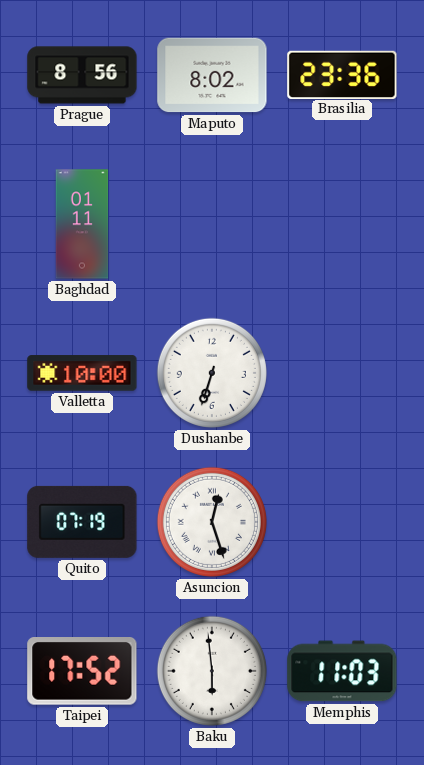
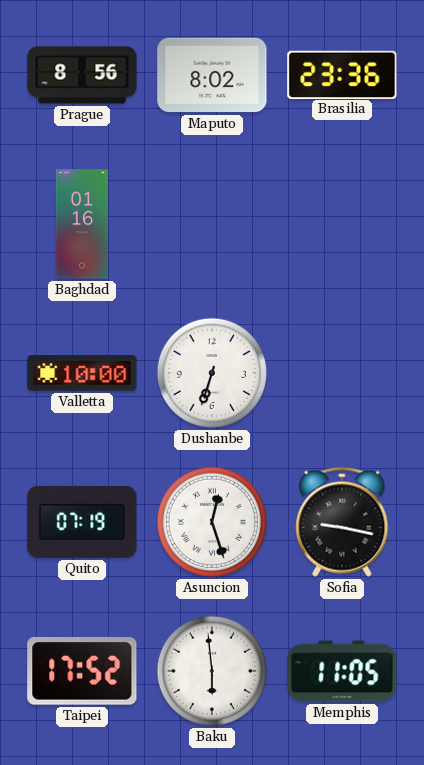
Baghdad: 01:11 -> 01:16 (82, 224)
Sofia: none -> 9:17 (342, 522)
Memphis: 11:03 -> 11:05 (342, 671)
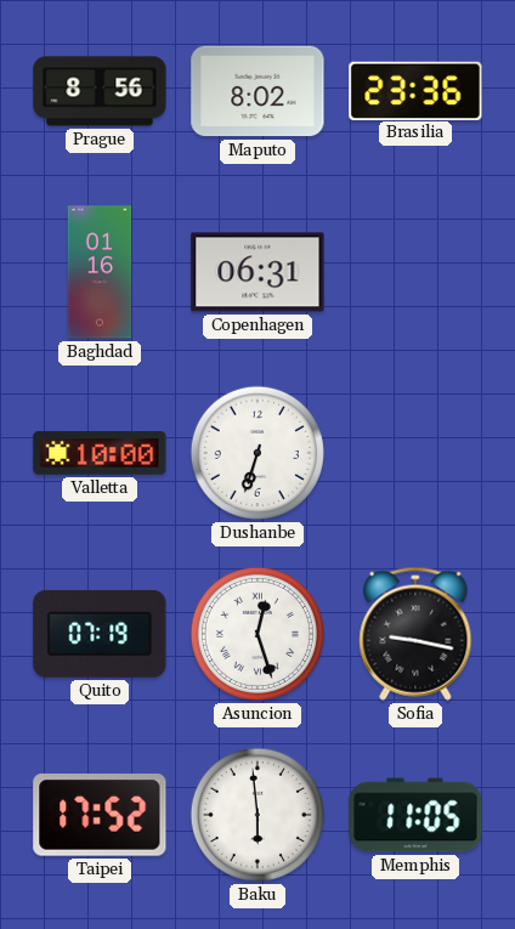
Copenhagen: none -> 06:31 (257, 272)
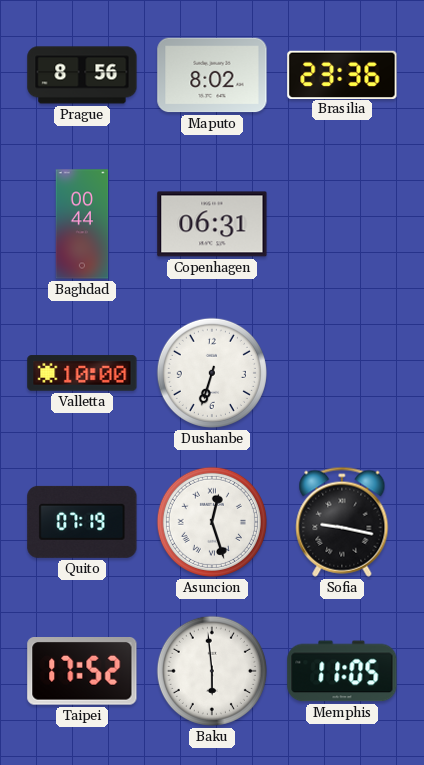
Baghdad: 01:16 -> 00:44 (82, 224)
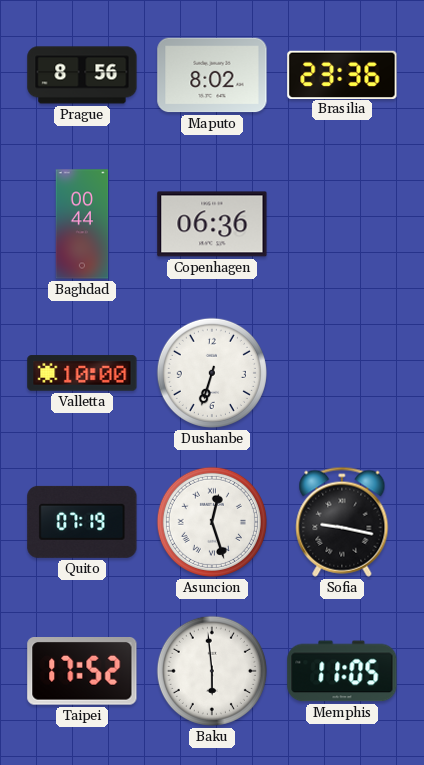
Copenhagen: 06:31 -> 06:36 (212, 224)
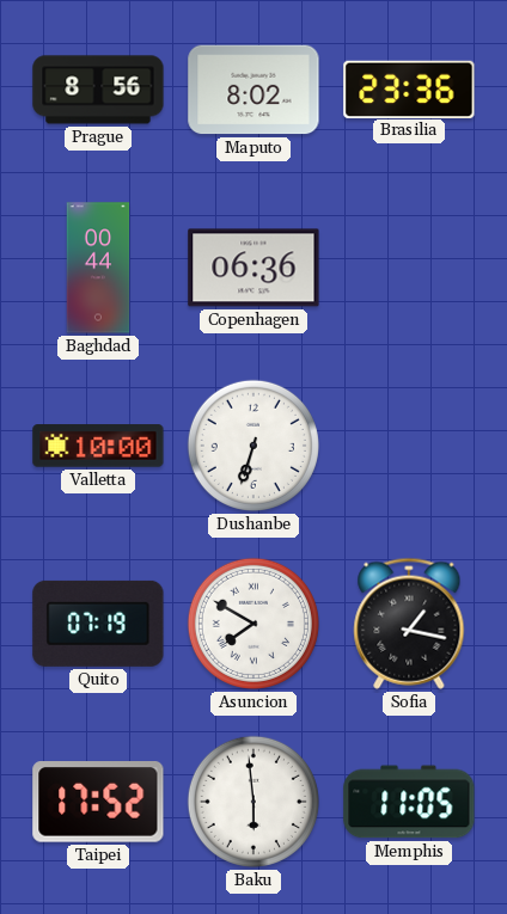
Asuncion: 12:27 -> 7:50 (253, 624)
Sofia: 9:17 -> 1:17 (409, 624)
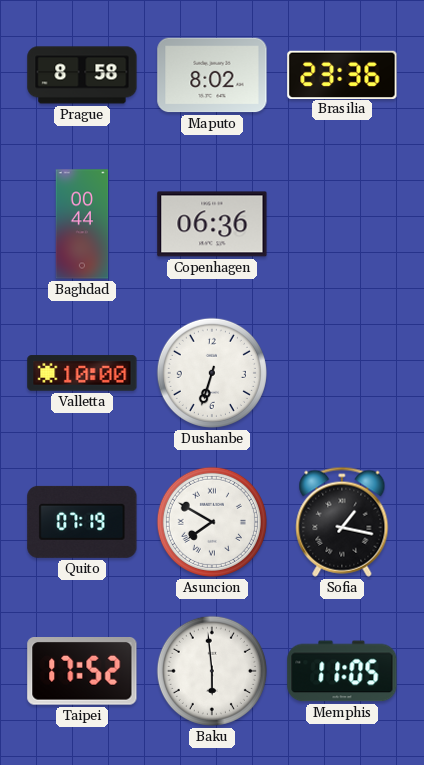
Prague: 8:56 -> 8:58 (82, 75)
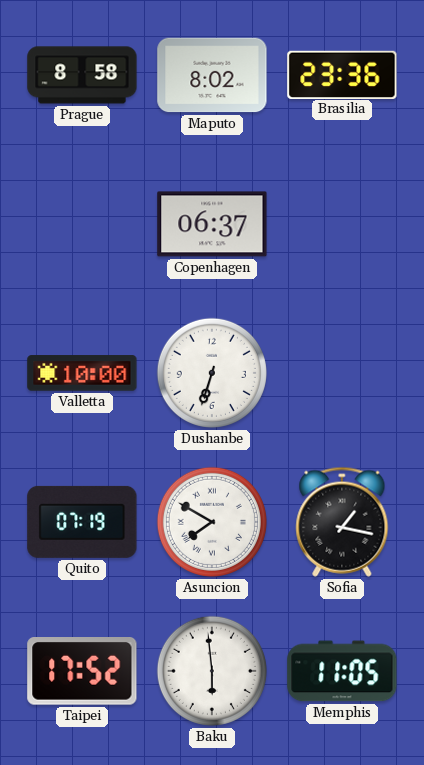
Baghdad: 00:44 -> none (82, 224)
Copenhagen: 06:36 -> 06:37 (212, 224)
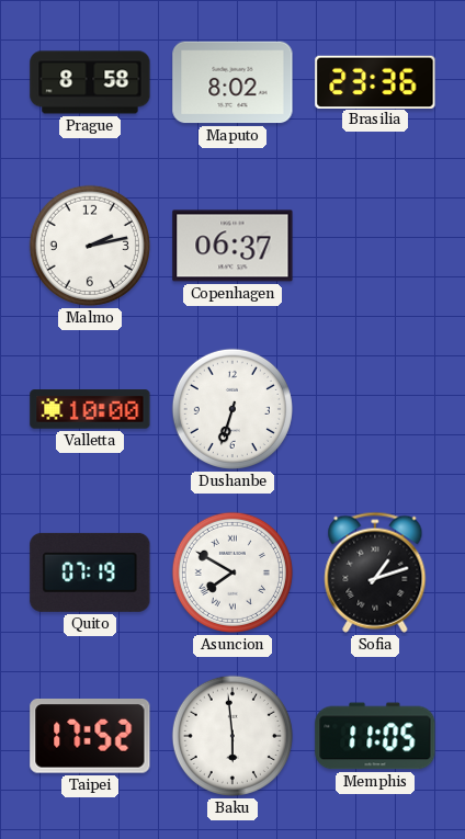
Malmo: none -> 2:13 (90, 246)
Sofia: 1:17 -> 1:12 (375, 572)
